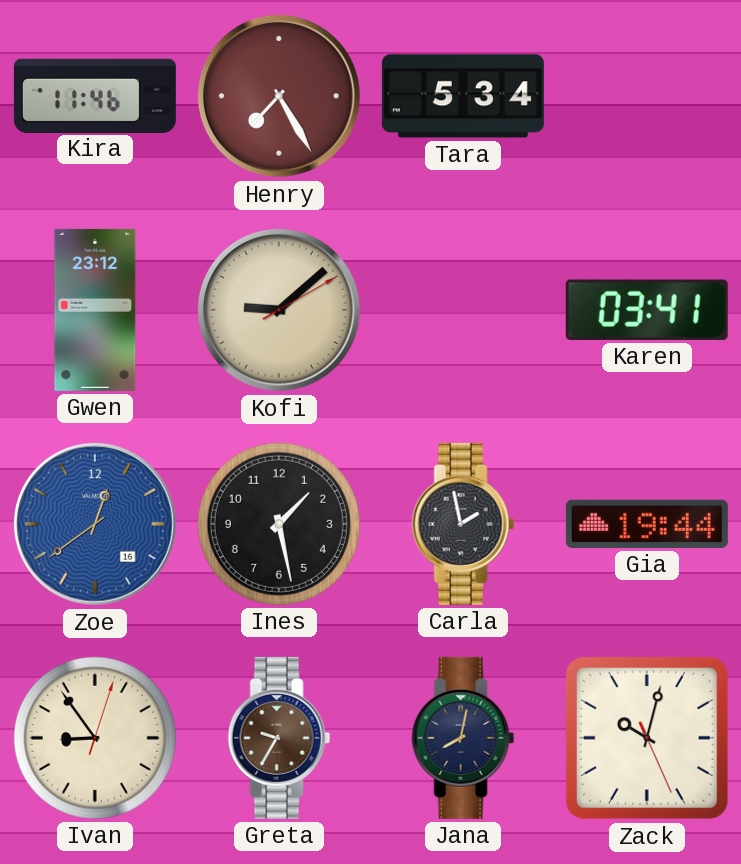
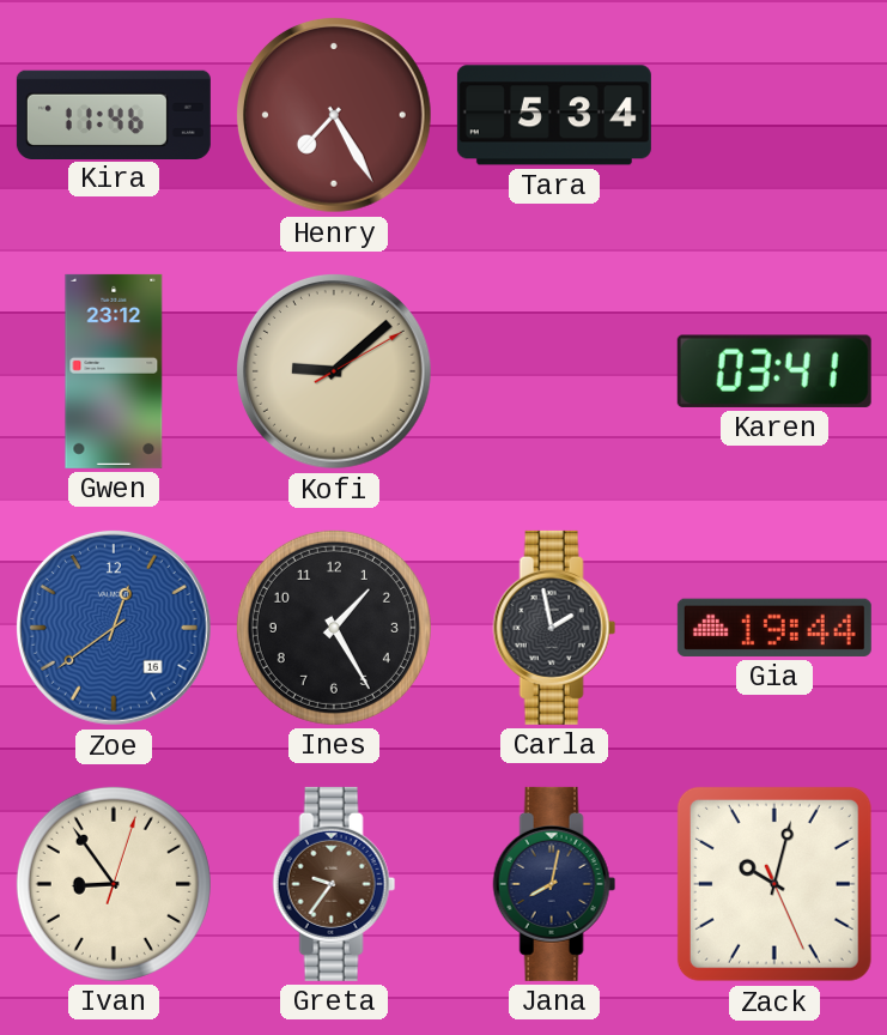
Ines: 1:28 -> 1:25 (334, 628)
Greta: 9:35 -> 9:36 (334, 884)
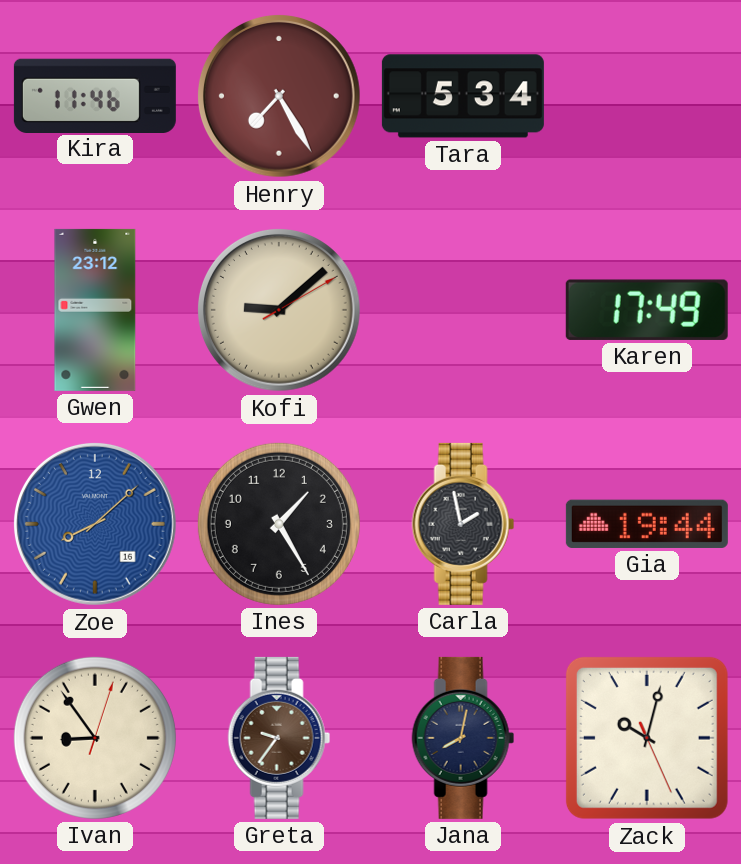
Karen: 03:41 -> 17:49 (647, 310)
Zoe: 12:39 -> 8:08 (95, 524)
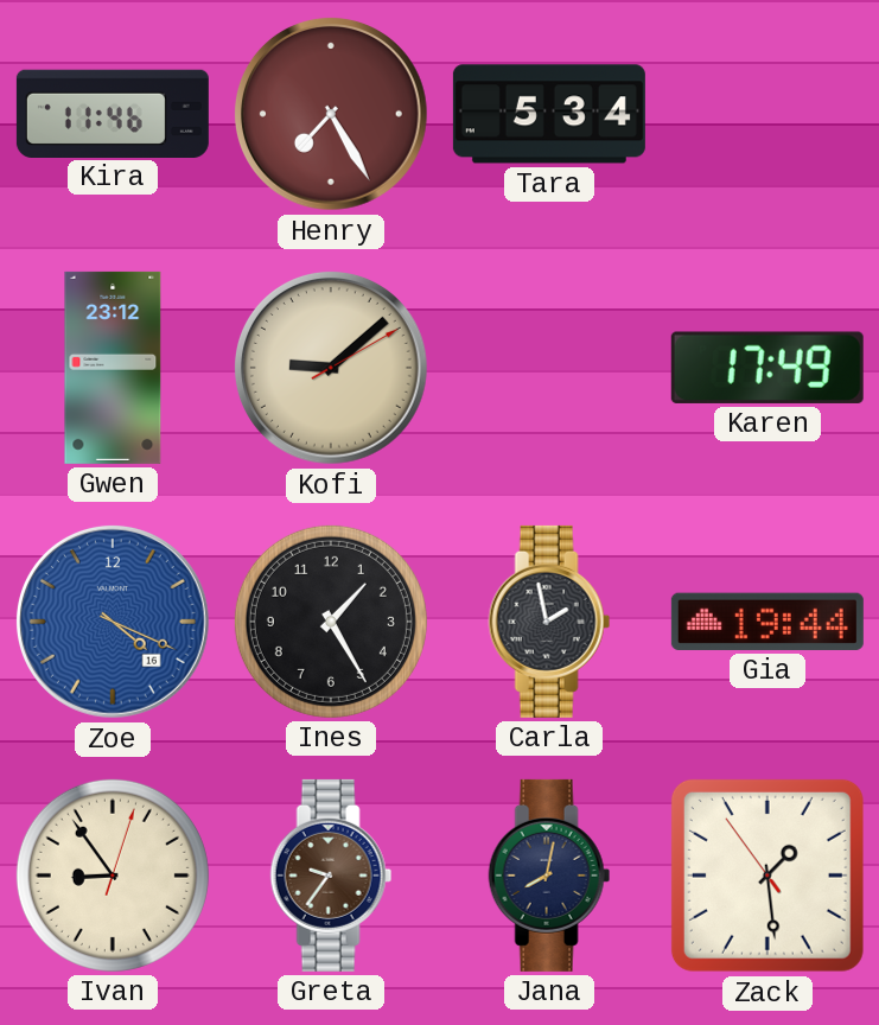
Zoe: 8:08 -> 4:19 (113, 622)
Zack: 10:02 -> 1:28 (767, 876)
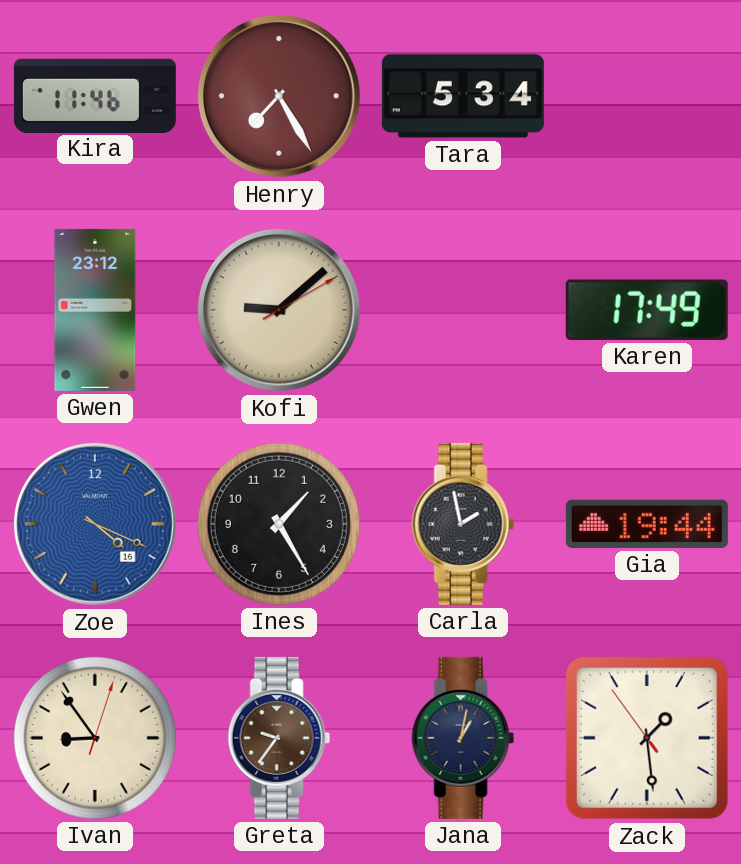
Jana: 8:02 -> 1:02 (463, 738)
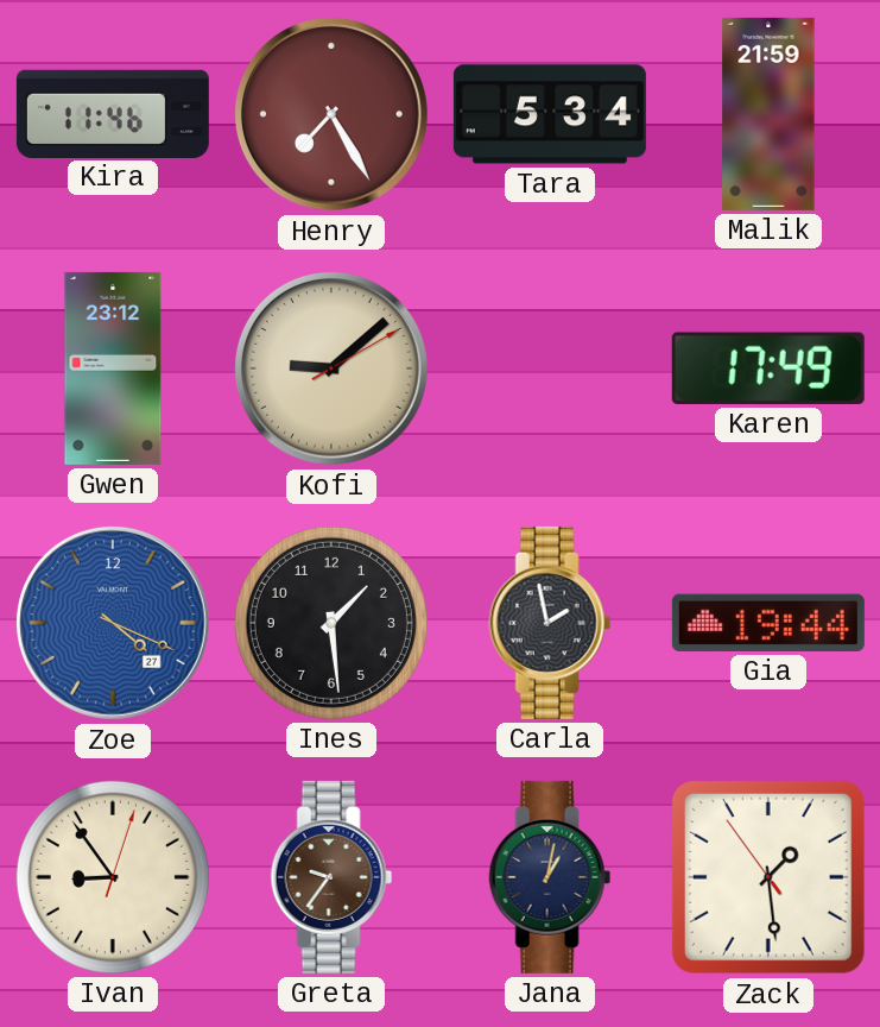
Malik: none -> 21:59 (768, 114)
Zoe date: 16 -> 27 (113, 623)
Ines: 1:25 -> 1:29 (331, 623)
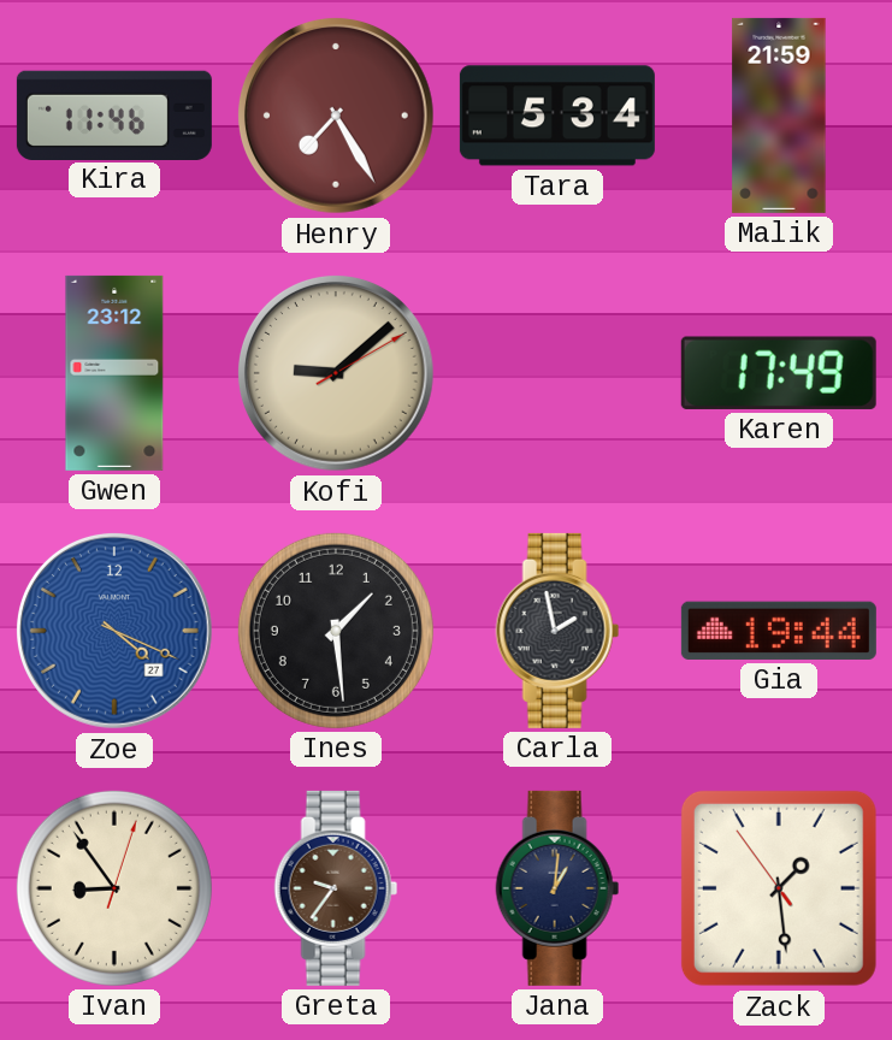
Jana: 1:02 -> 1:01 (557, 888)
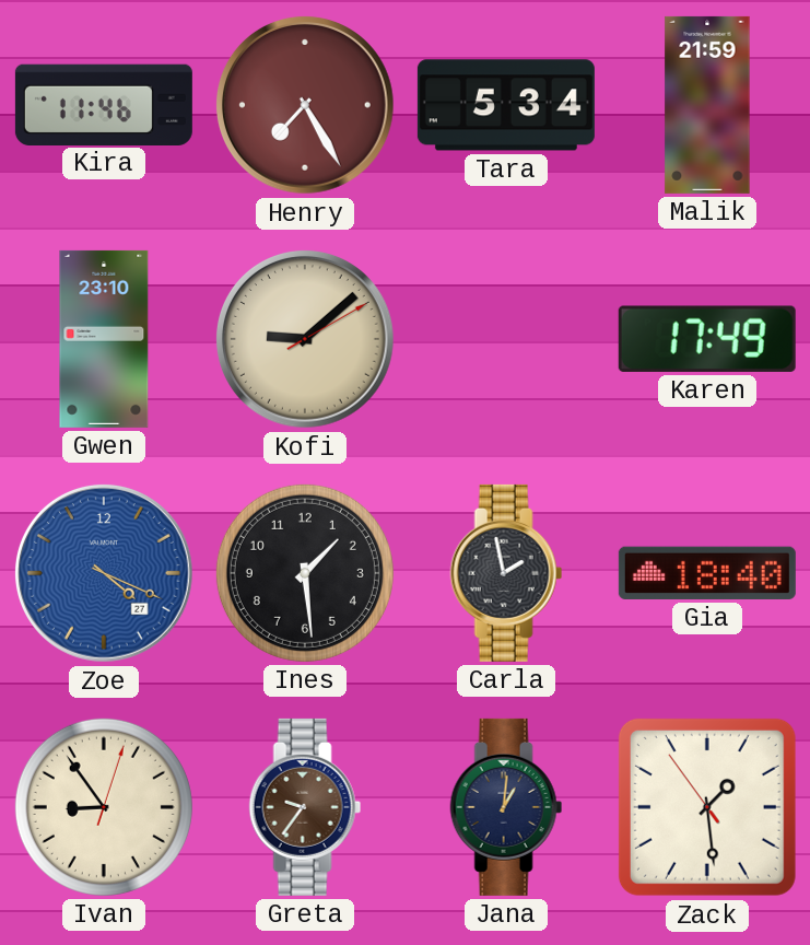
Gwen: 23:12 -> 23:10 (104, 339)
Gia: 19:44 -> 18:40 (707, 573)
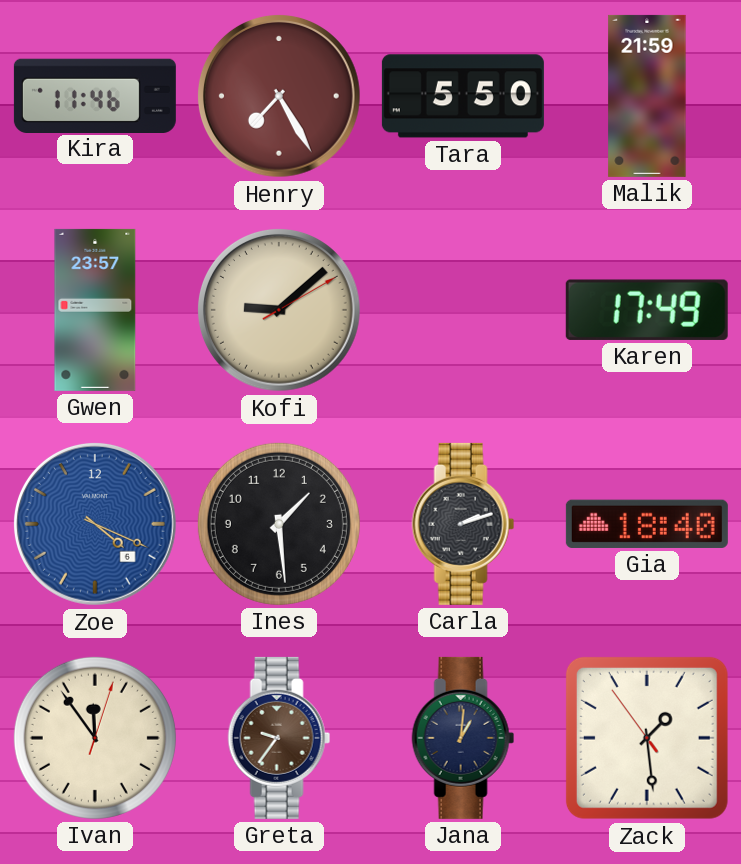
Tara: 5:34 -> 5:50 (463, 96)
Gwen: 23:10 -> 23:57 (95, 310)
Zoe date: 27 -> 6 (95, 524)
Carla: 1:58 -> 2:12 (463, 524)
Ivan: 8:54 -> 11:54 (95, 738)
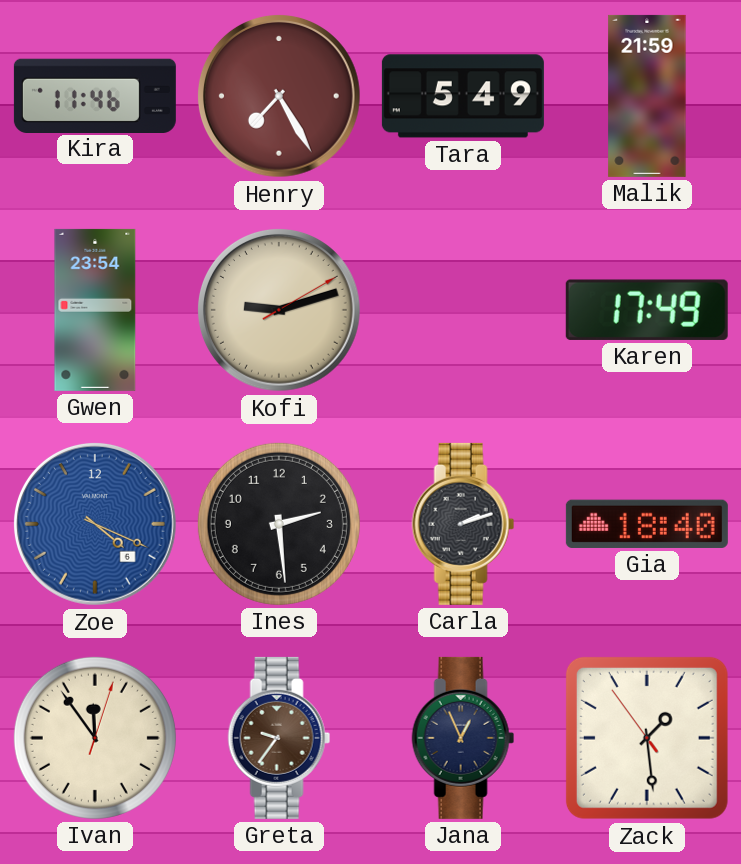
Tara: 5:50 -> 5:49 (463, 96)
Gwen: 23:57 -> 23:54 (95, 310)
Kofi: 9:08 -> 9:12 (279, 310)
Ines: 1:29 -> 2:29 (279, 524)
Jana: 1:01 -> 12:56 (463, 738)
